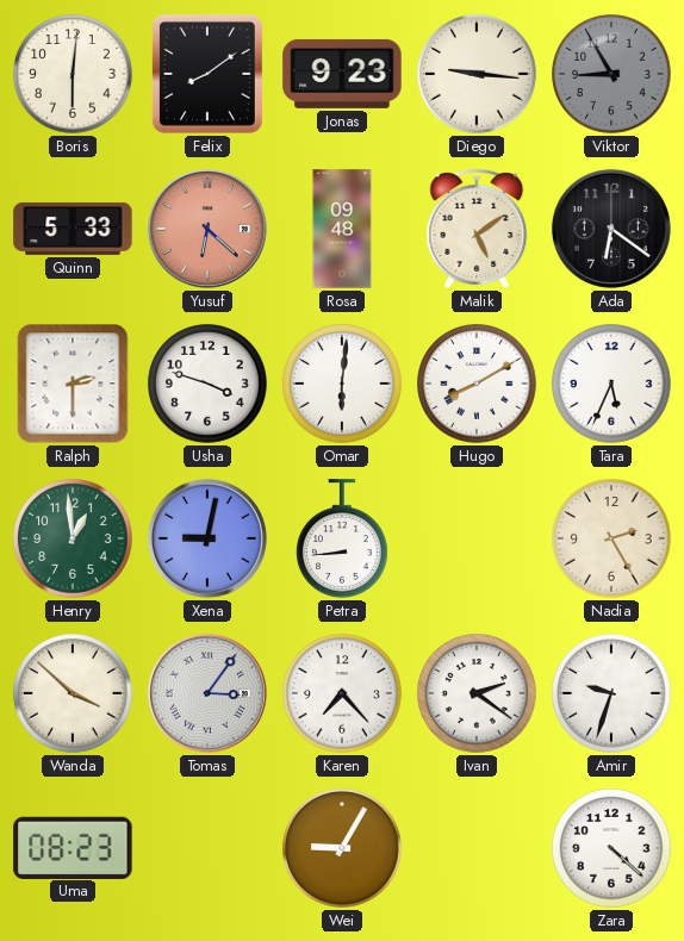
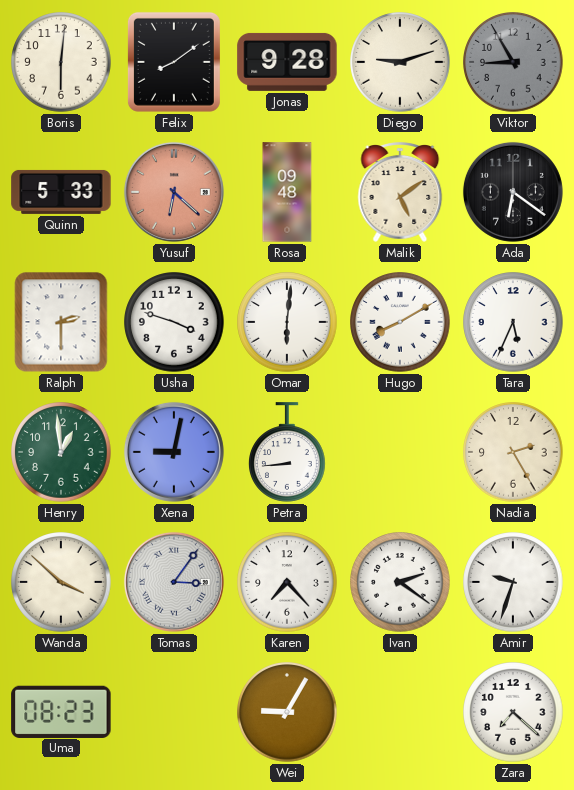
Jonas: 9:23 -> 9:28 (287, 62)
Diego: 9:16 -> 9:12 (400, 62)
Zara: 4:22 -> 7:22 (513, 712)
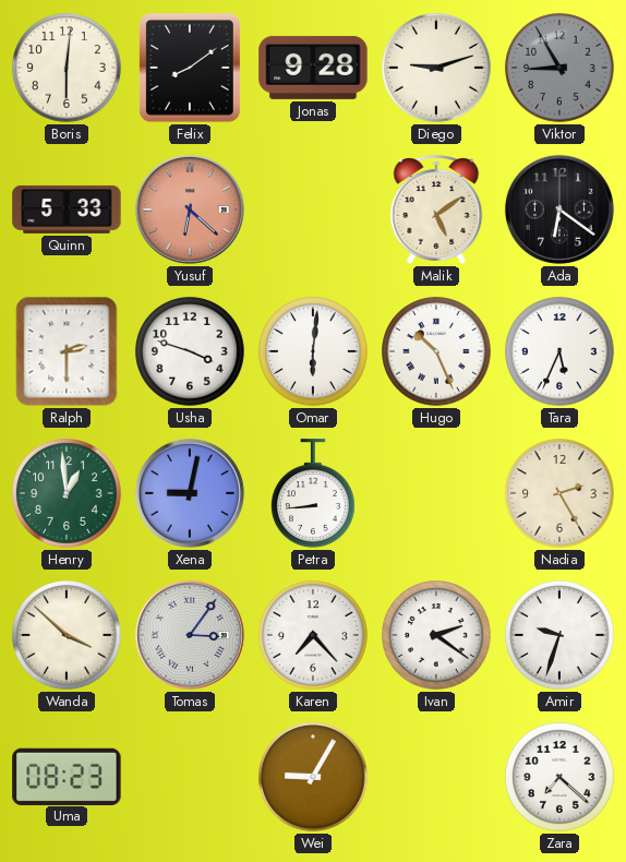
Rosa: 09:48 -> none (287, 192)
Hugo: 8:10 -> 10:26 (436, 351)
